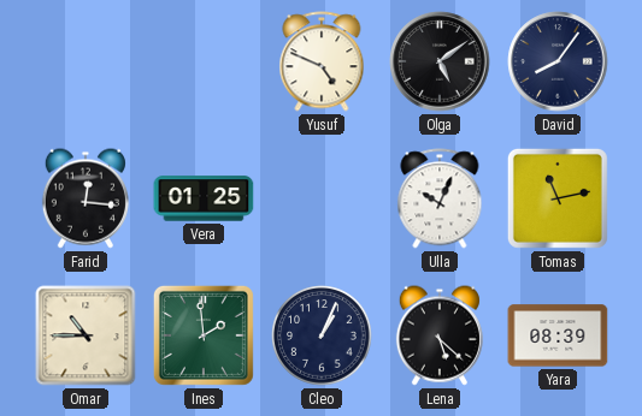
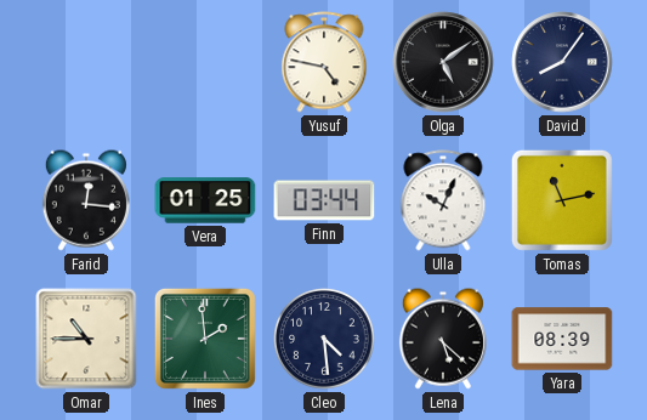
Yusuf: 4:49 -> 4:47 (324, 62)
Finn: none -> 03:44 (324, 200)
Cleo: 1:04 -> 4:29 (324, 339)
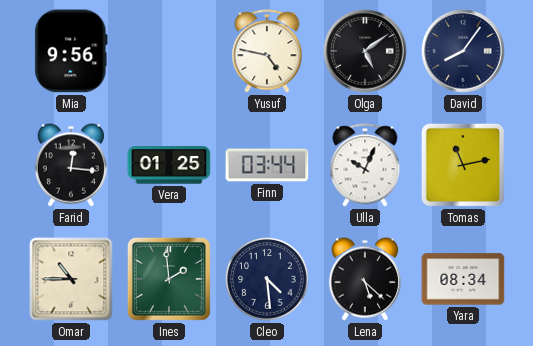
Mia: none -> 9:56 (71, 51)
Yara: 08:39 -> 08:34 (463, 279)
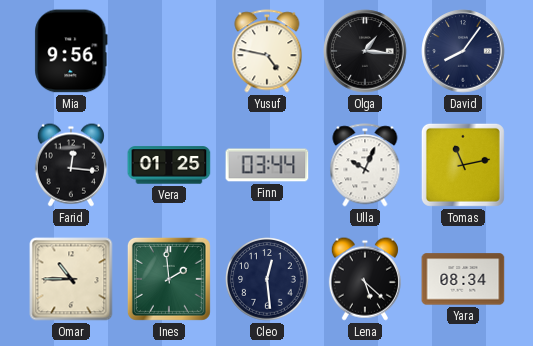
Olga: 5:09 -> 1:16 (365, 51)
Cleo: 4:29 -> 12:29 (267, 279)
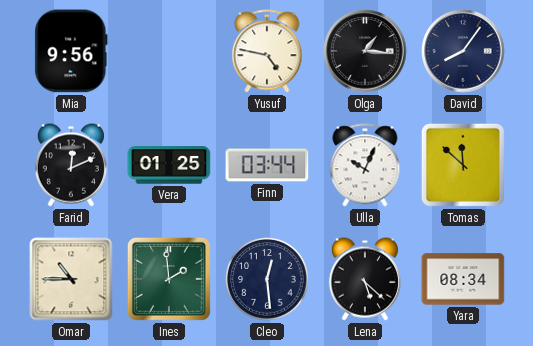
Farid: 12:16 -> 12:11 (71, 165)
Tomas: 11:13 -> 11:52 (463, 165)
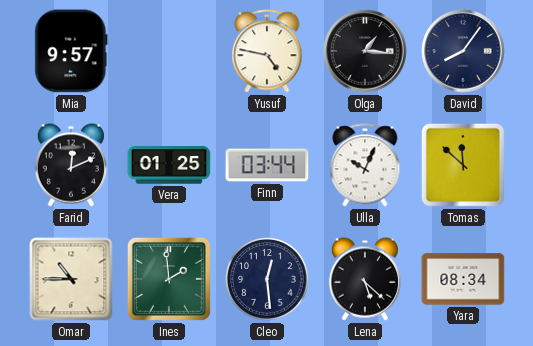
Mia: 9:56 -> 9:57 (71, 51)
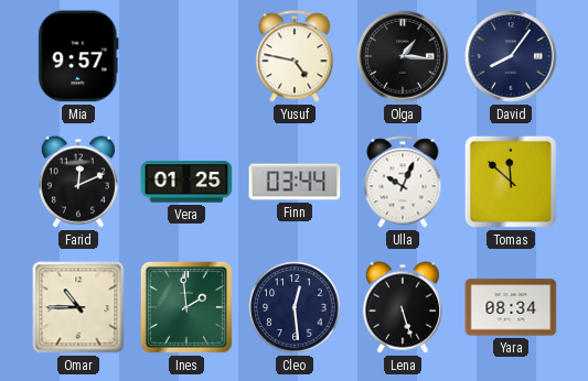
Lena: 5:22 -> 5:27 (403, 307)
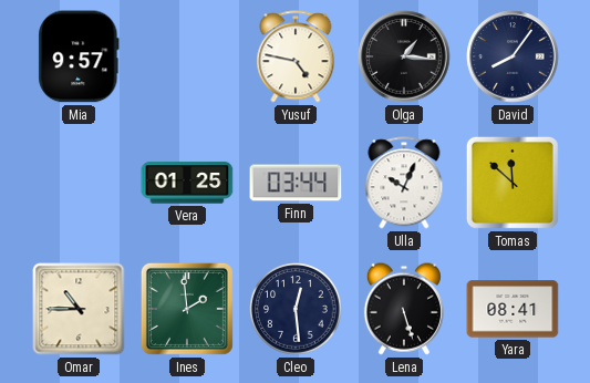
Farid: 12:11 -> none (78, 182)
Yara: 08:34 -> 08:41 (513, 309)
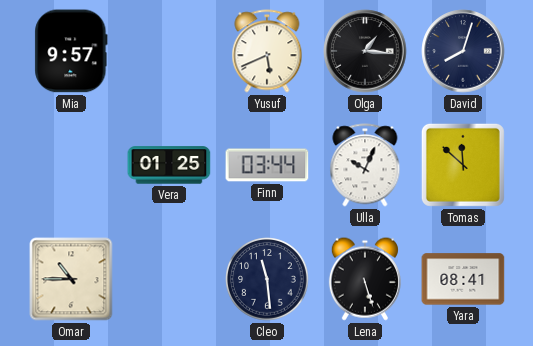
Yusuf: 4:47 -> 5:41 (267, 51)
David: 8:06 -> 8:03 (463, 51)
Ines: 1:59 -> none (187, 309)
Cleo: 12:29 -> 11:29 (267, 279)
